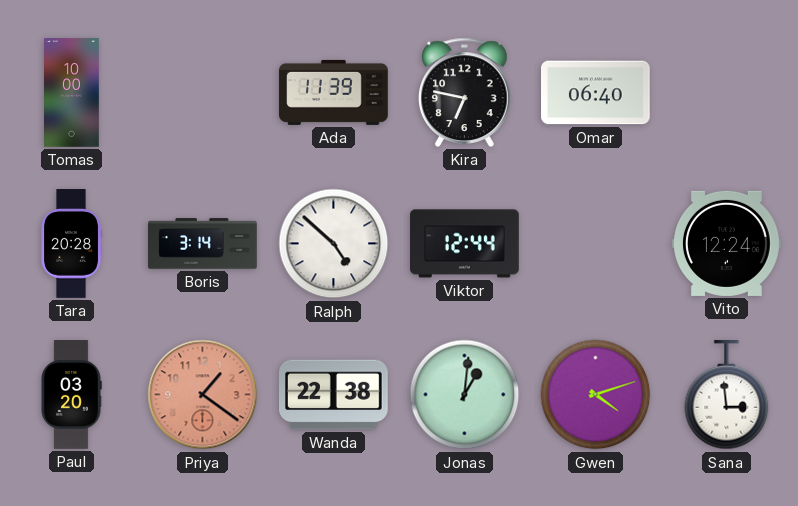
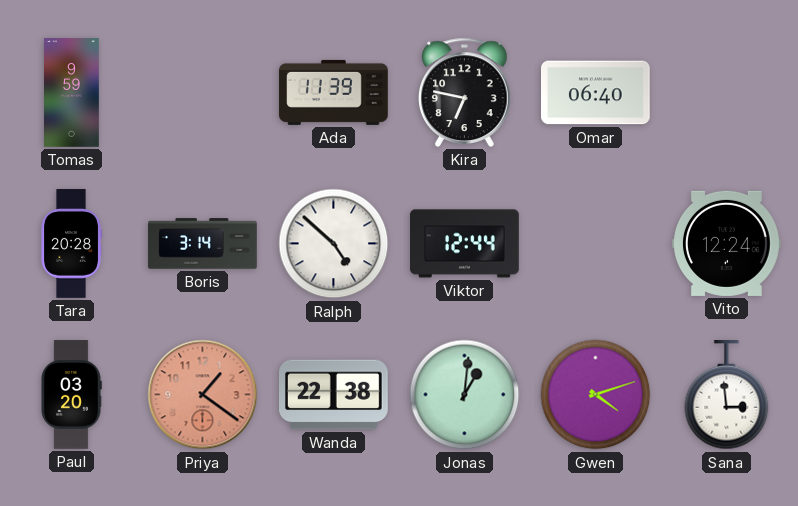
Tomas: 10:00 -> 9:59 (72, 93)
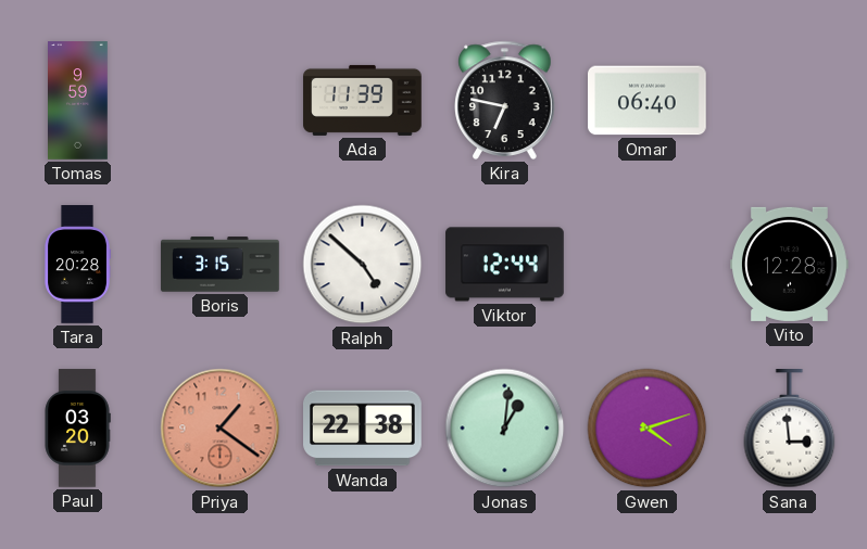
Boris: 3:14 -> 3:15 (221, 265)
Vito: 12:24 -> 12:28 (790, 264)
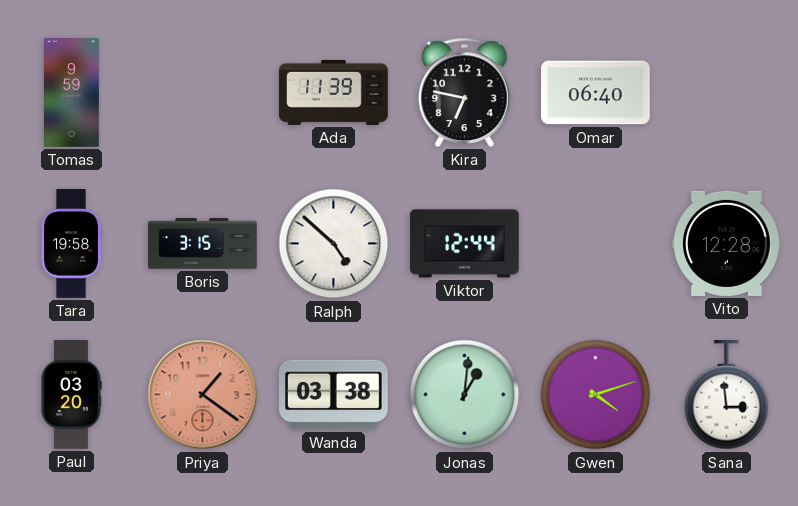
Tara: 20:28 -> 19:58 (71, 244)
Wanda: 22:38 -> 03:38 (334, 395)
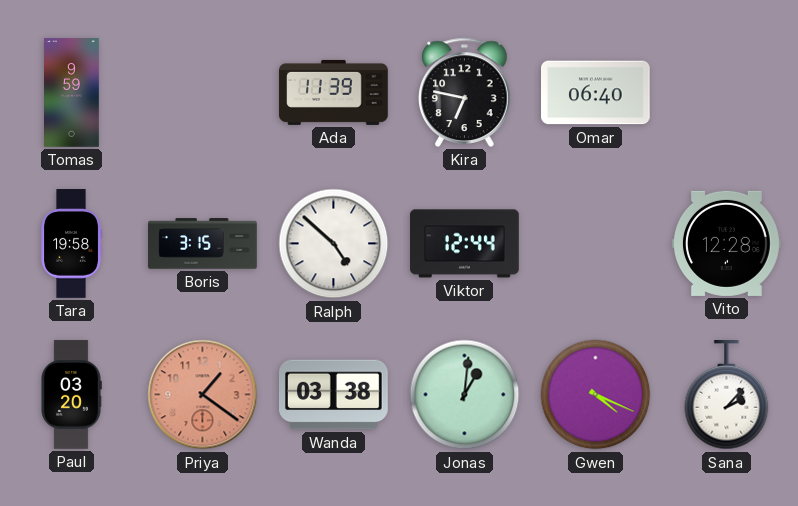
Gwen: 4:12 -> 4:19 (596, 395)
Sana: 2:59 -> 2:07 (727, 396)
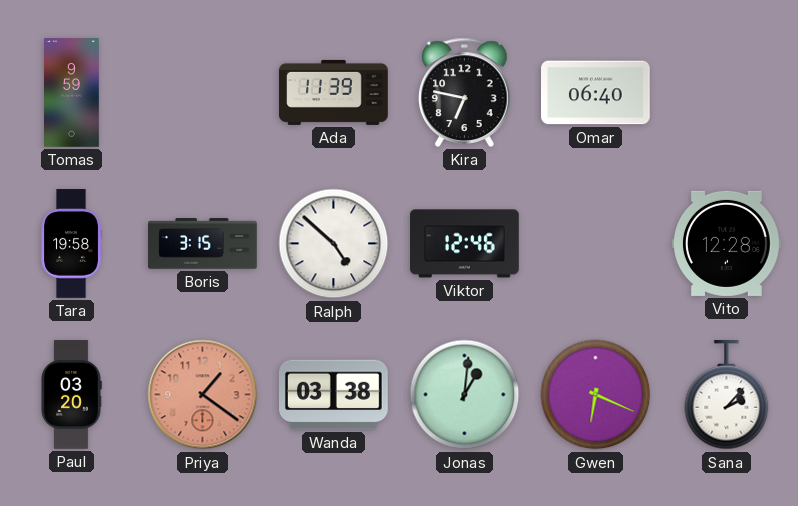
Viktor: 12:44 -> 12:46 (465, 244)
Gwen: 4:19 -> 6:19 (596, 395)
